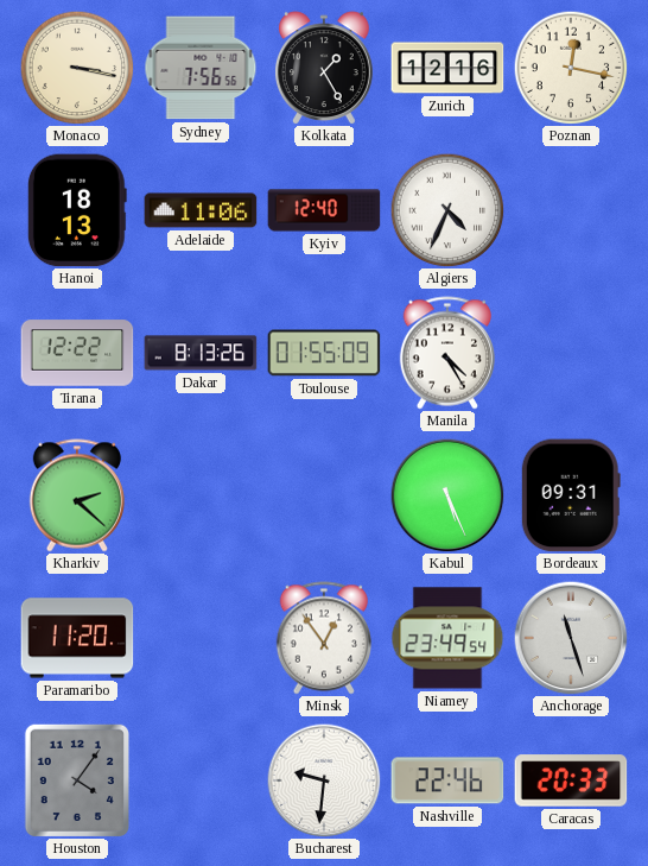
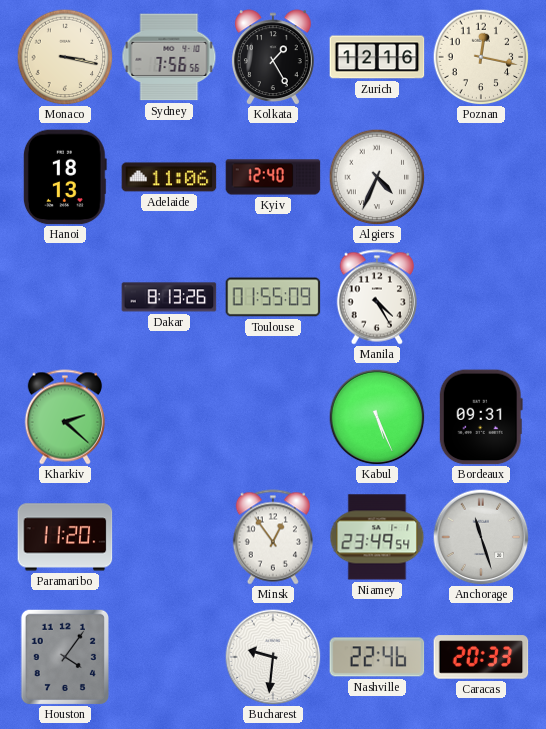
Tirana: 12:22 -> none (77, 353)
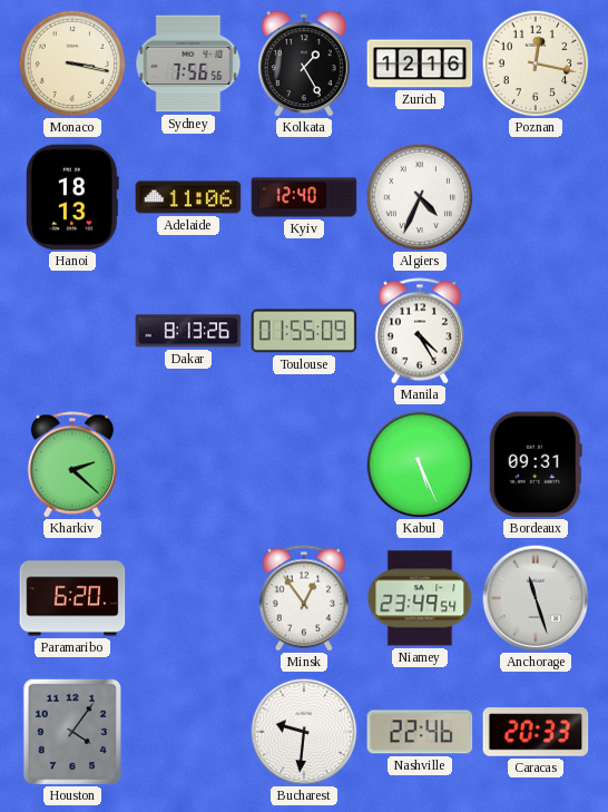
Paramaribo: 11:20 -> 6:20 (72, 598)
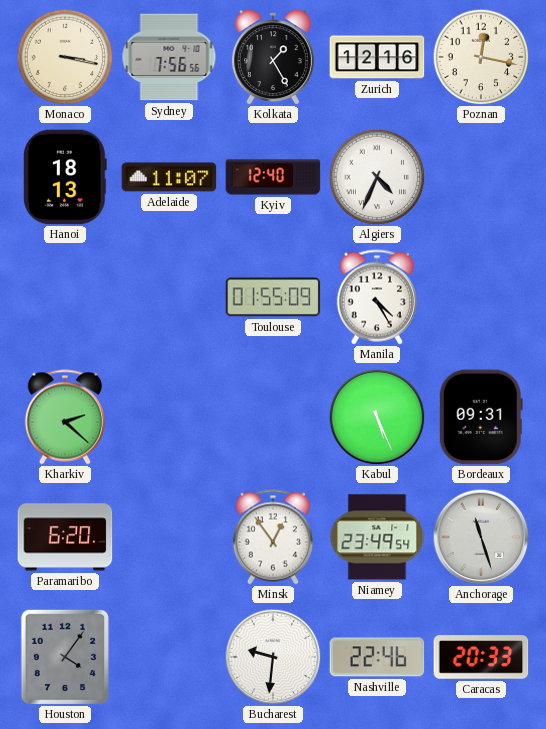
Adelaide: 11:06 -> 11:07 (169, 177)
Dakar: 8:13 -> none (188, 331)
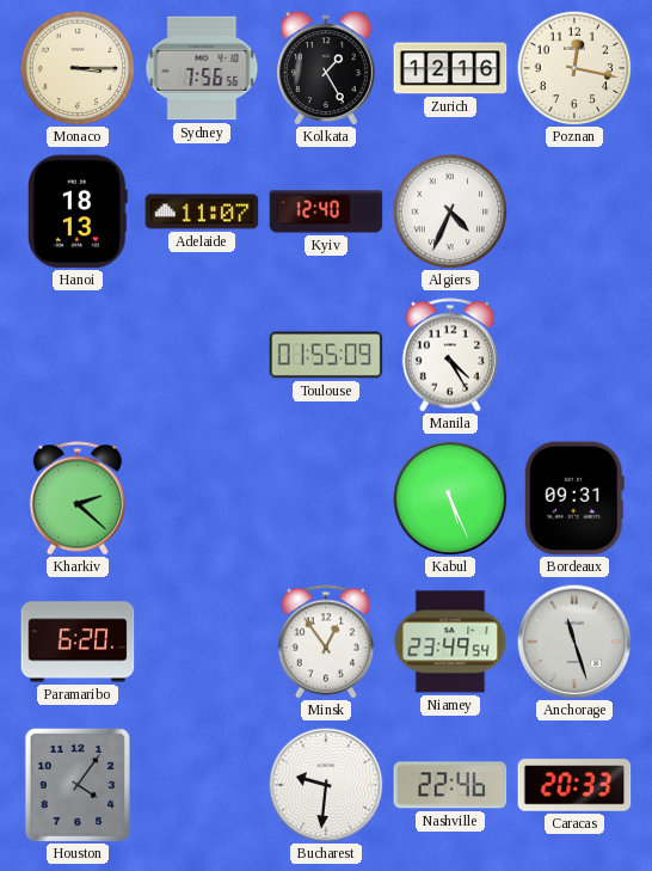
Monaco: 3:17 -> 3:15 (78, 68)
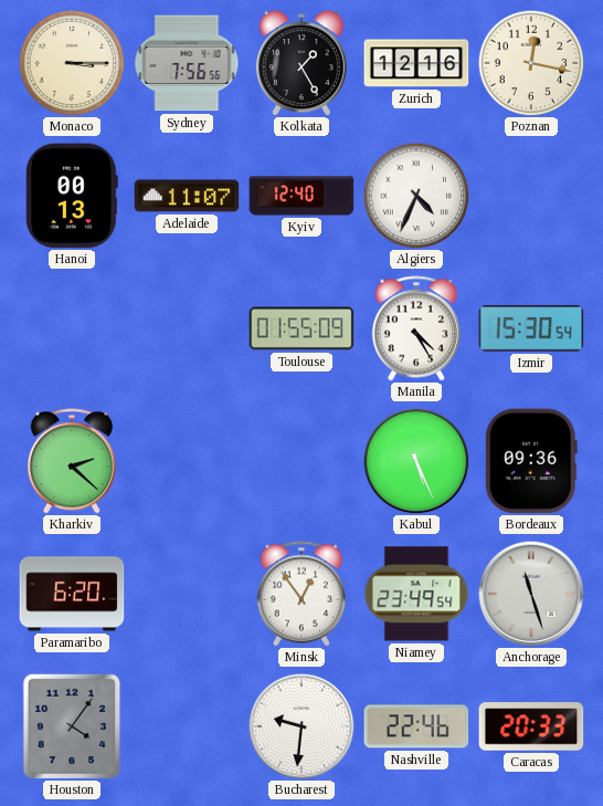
Hanoi: 18:13 -> 00:13 (72, 196)
Izmir: none -> 15:30 (531, 328)
Bordeaux: 09:31 -> 09:36 (531, 461)
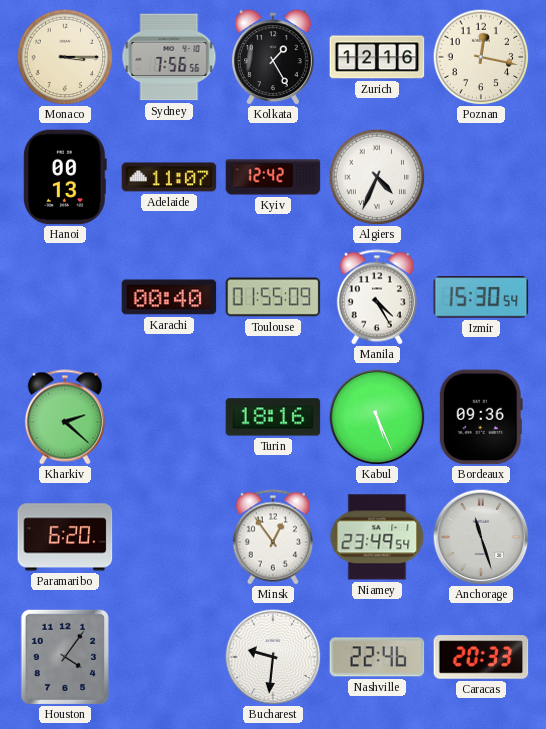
Kyiv: 12:40 -> 12:42 (273, 177)
Karachi: none -> 00:40 (169, 297)
Turin: none -> 18:16 (273, 417)
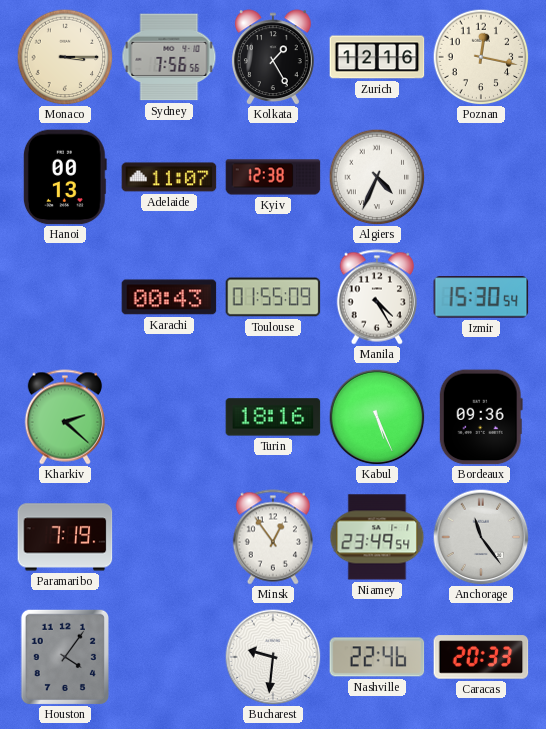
Kyiv: 12:42 -> 12:38 (273, 177)
Karachi: 00:40 -> 00:43 (169, 297)
Paramaribo: 6:20 -> 7:19 (65, 537)
Anchorage: 11:27 -> 11:24 (481, 537)
